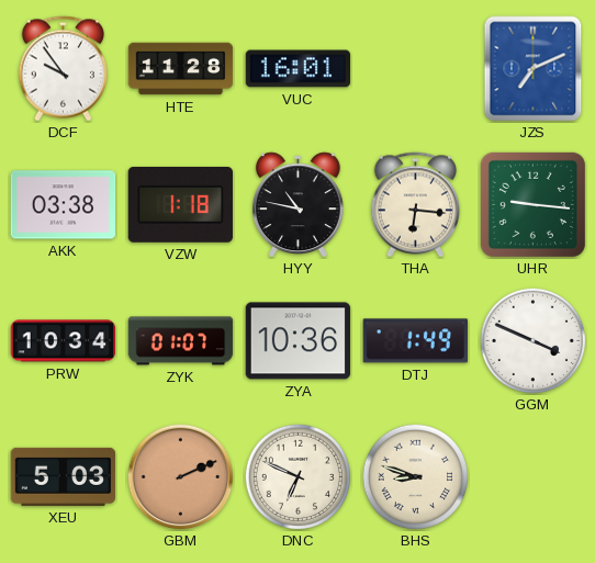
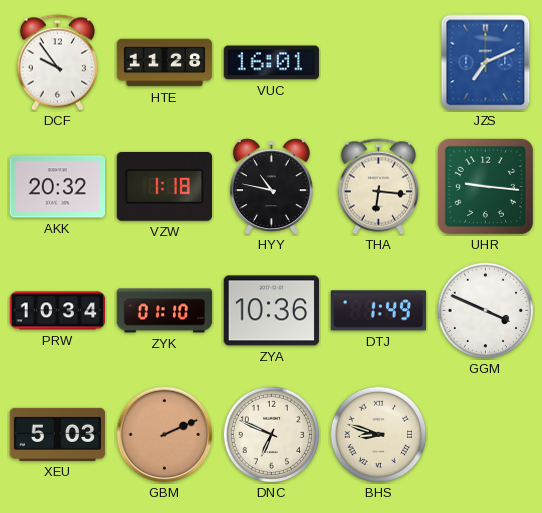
AKK: 03:38 -> 20:32 (58, 187)
ZYK: 01:07 -> 01:10 (165, 311)
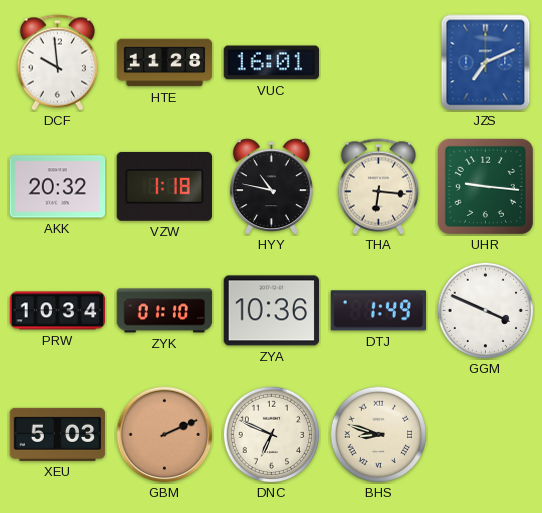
DCF: 9:54 -> 9:59 (57, 63)
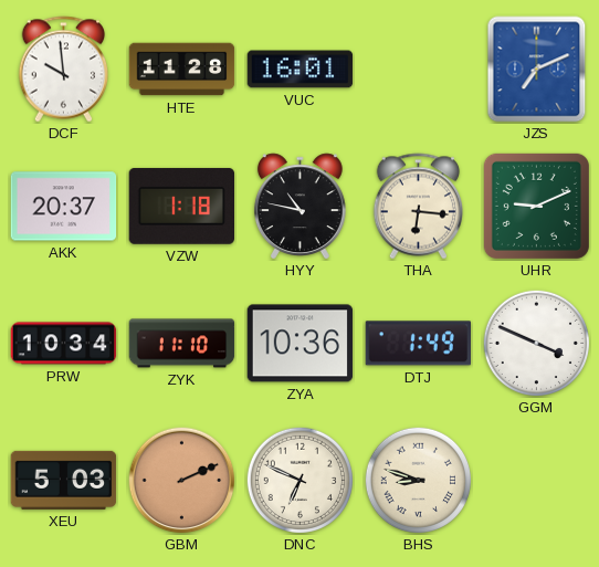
AKK: 20:32 -> 20:37 (64, 207)
UHR: 9:16 -> 9:11 (536, 206)
ZYK: 01:10 -> 11:10 (182, 344)
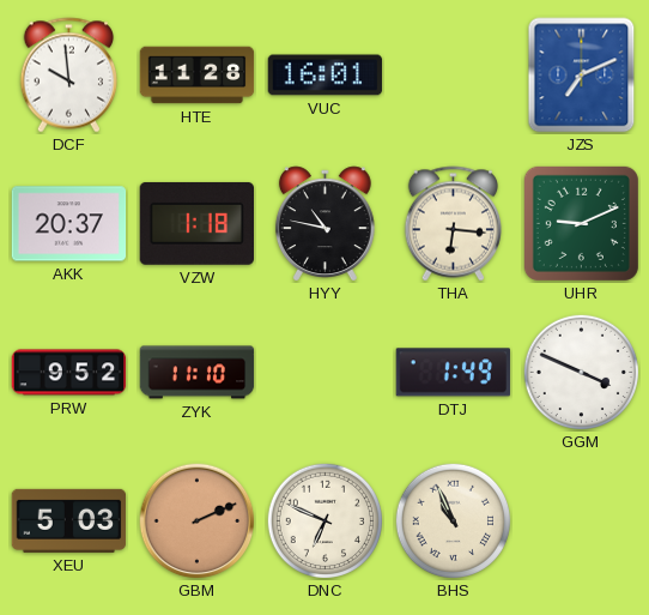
PRW: 10:34 -> 9:52 (69, 373)
ZYA: 10:36 -> none (301, 344)
BHS: 8:48 -> 10:56 (453, 520)
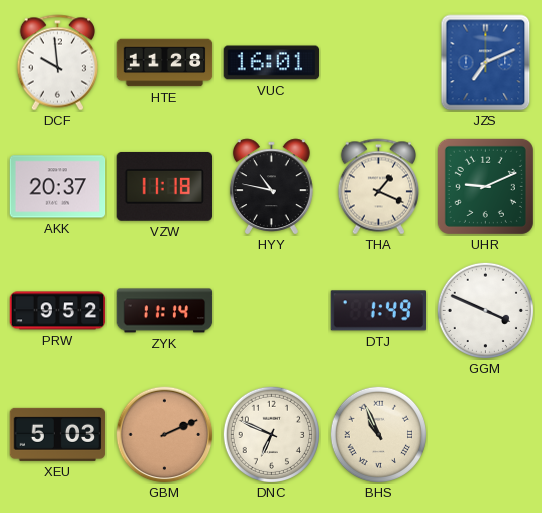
VZW: 1:18 -> 11:18 (164, 186)
THA: 6:16 -> 1:19 (378, 187)
ZYK: 11:10 -> 11:14 (165, 311)
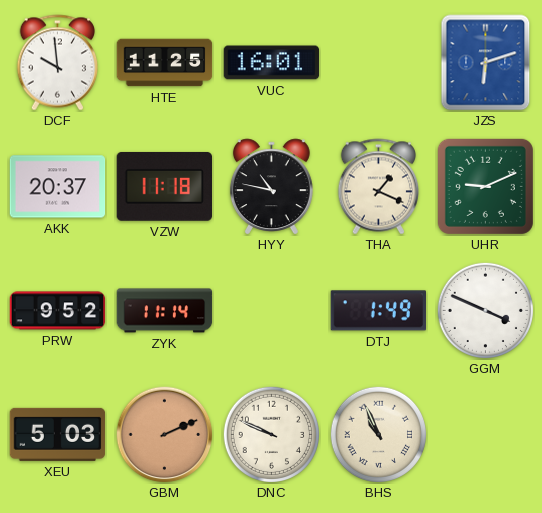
HTE: 11:28 -> 11:25 (165, 63)
JZS: 7:11 -> 6:12 (486, 63)
DNC: 6:49 -> 9:49 (271, 434)
